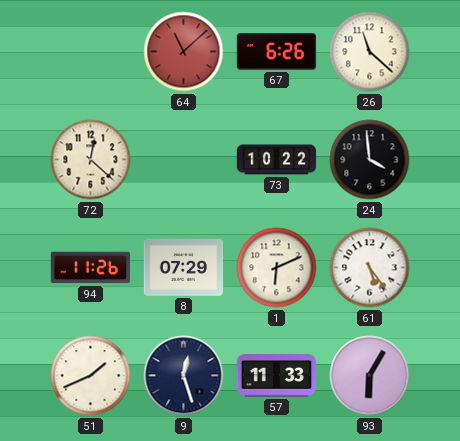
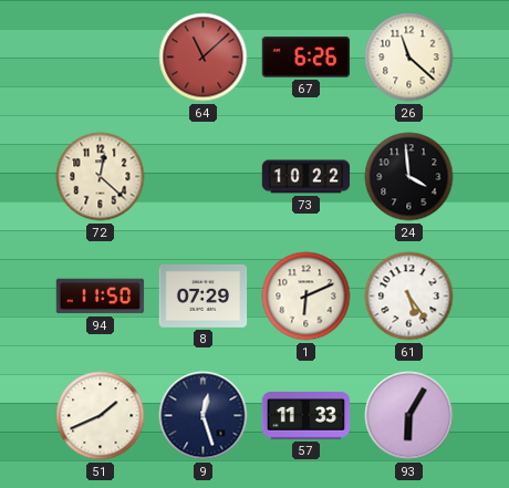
94: 11:26 -> 11:50 (101, 297)
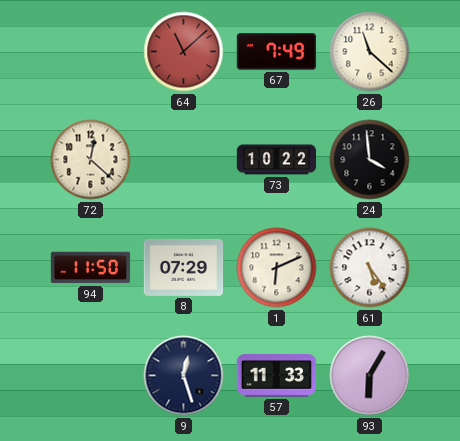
67: 6:26 -> 7:49 (277, 52)
51: 1:41 -> none (101, 416)
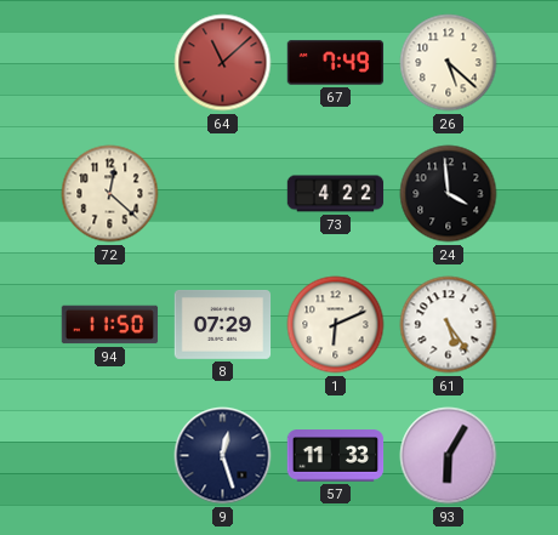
26: 11:22 -> 5:22 (449, 63)
73: 10:22 -> 4:22 (336, 194)
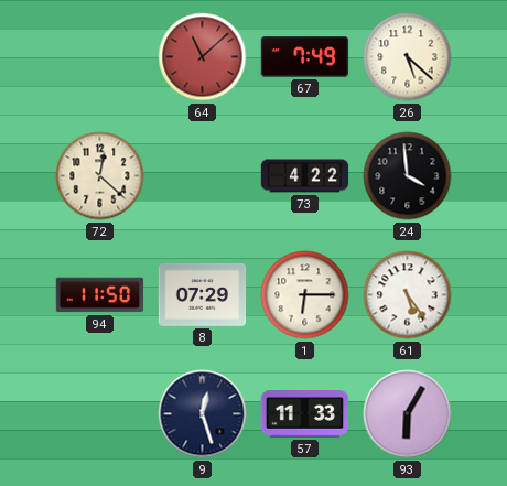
1: 6:11 -> 6:15 (305, 295)
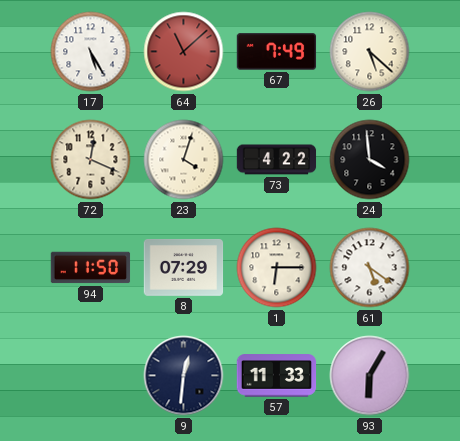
17: none -> 5:25 (91, 52)
72: 12:22 -> 12:19 (91, 160)
23: none -> 4:03 (184, 160)
61: 5:24 -> 5:21 (370, 268)
9: 12:27 -> 12:31 (184, 376)
